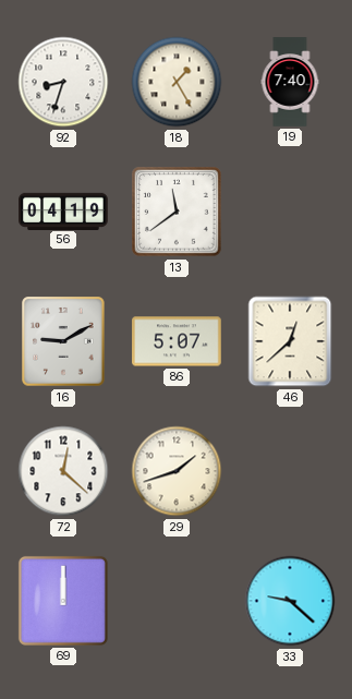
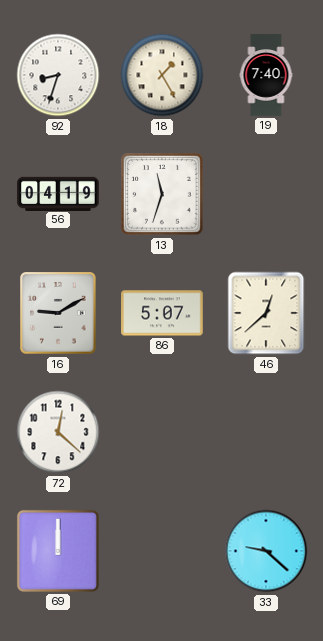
13: 11:39 -> 11:33 (162, 194)
29: 1:42 -> none (177, 471)
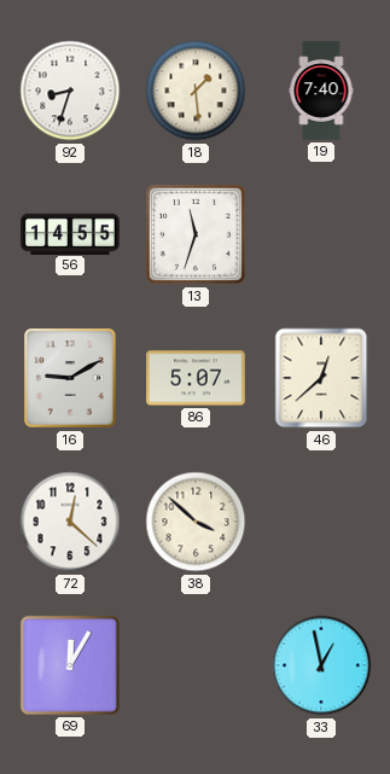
18: 1:25 -> 1:29 (196, 91)
56: 04:19 -> 14:55 (70, 233)
38: none -> 3:52 (196, 522)
69: 12:00 -> 12:05 (70, 665)
33: 9:22 -> 12:58 (321, 665)
